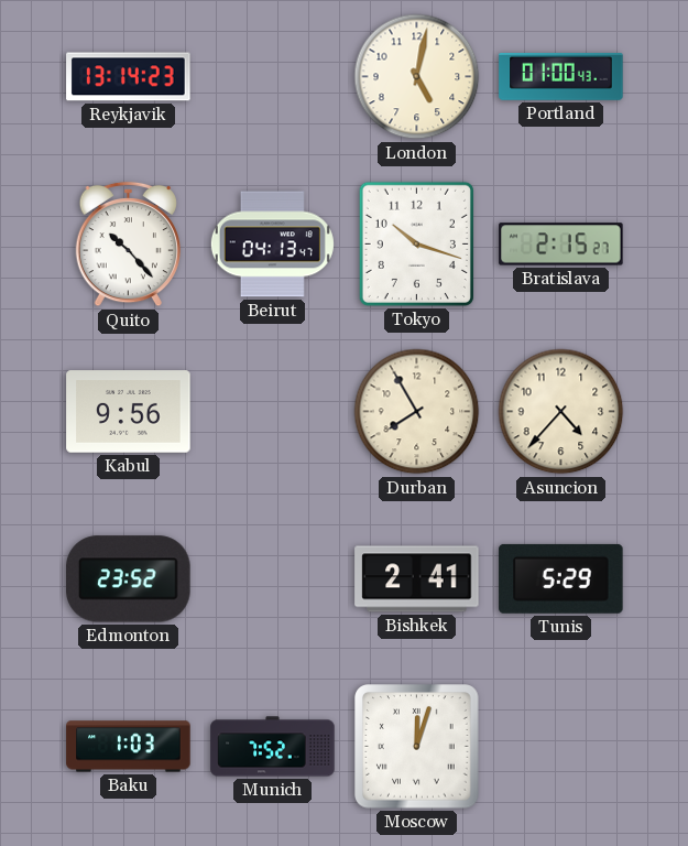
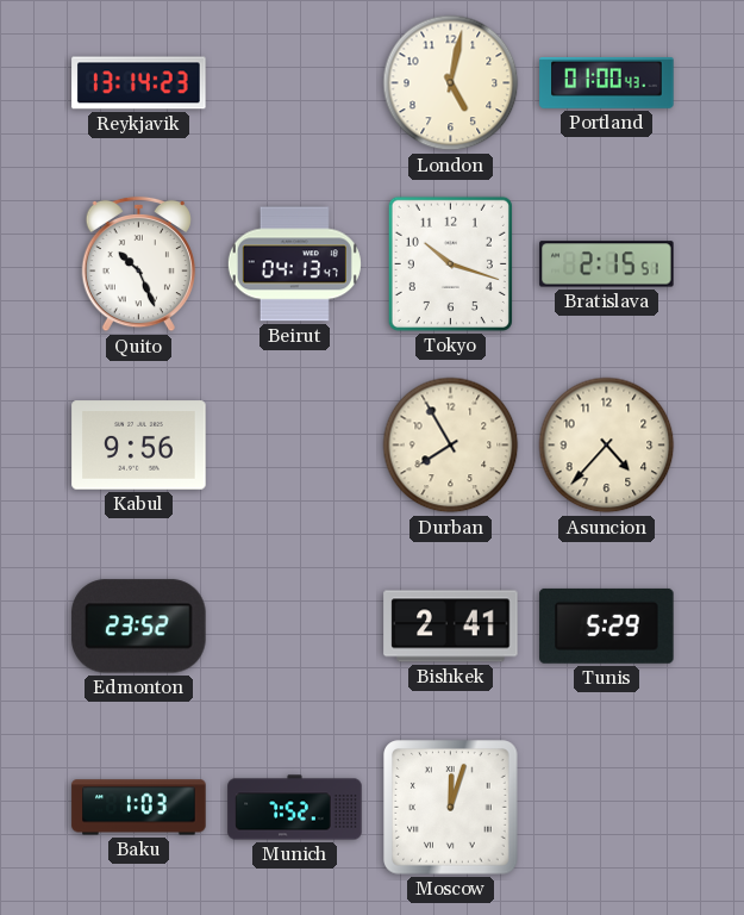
Quito: 10:23 -> 10:26 (138, 264)
Bratislava: 2:15:27 -> 2:15:51 (607, 264)
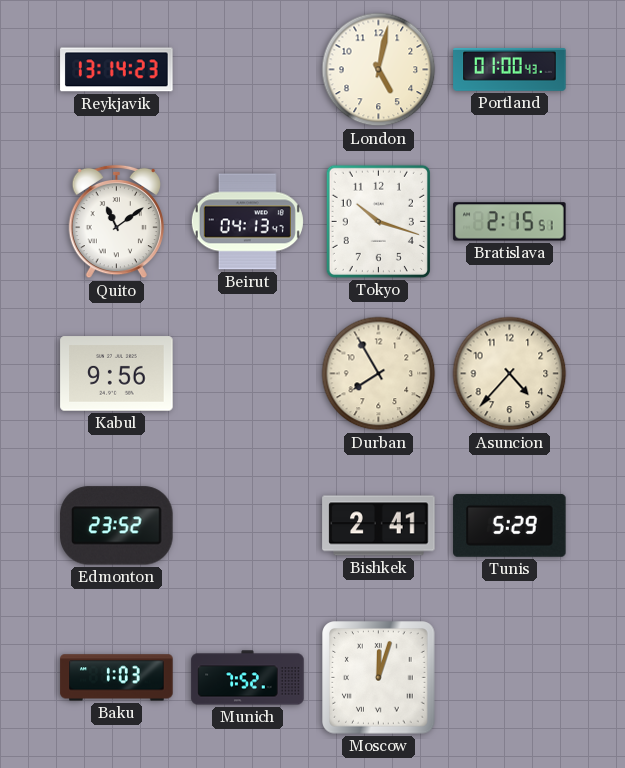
Quito: 10:26 -> 11:09 (116, 222)
